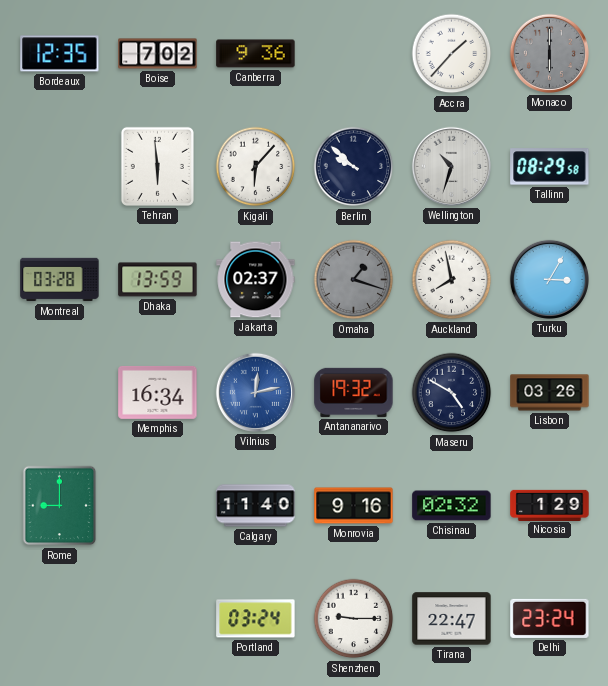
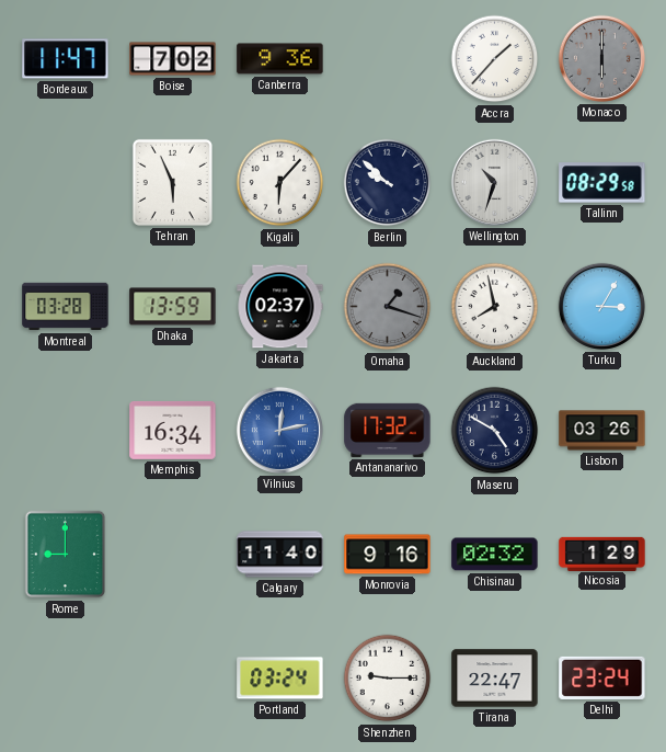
Bordeaux: 12:35 -> 11:47 (66, 59)
Tehran: 5:59 -> 5:56 (172, 182)
Antananarivo: 19:32 -> 17:32 (388, 430)
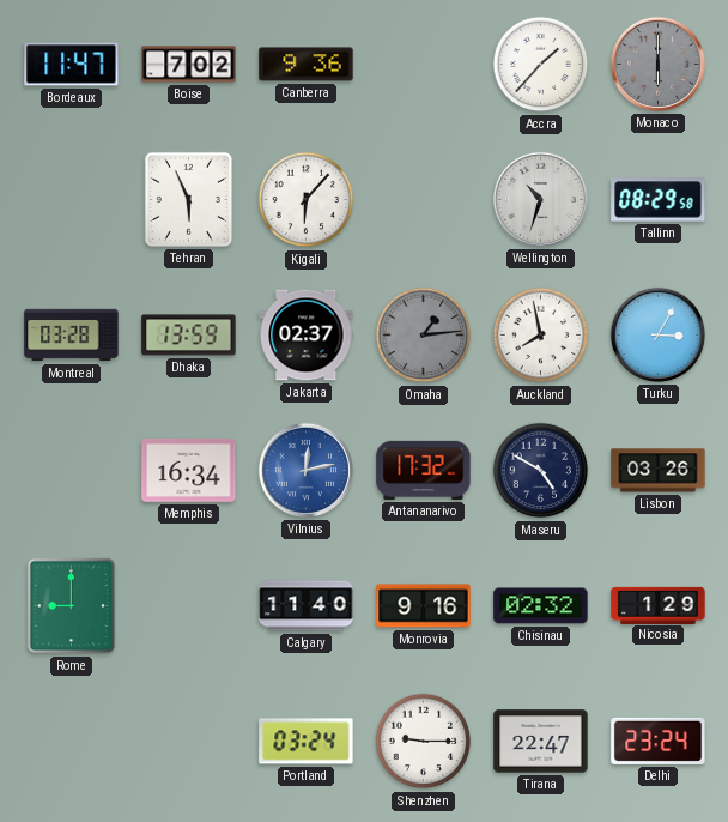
Berlin: 9:52 -> none (388, 183)
Omaha: 1:18 -> 1:14 (424, 336)
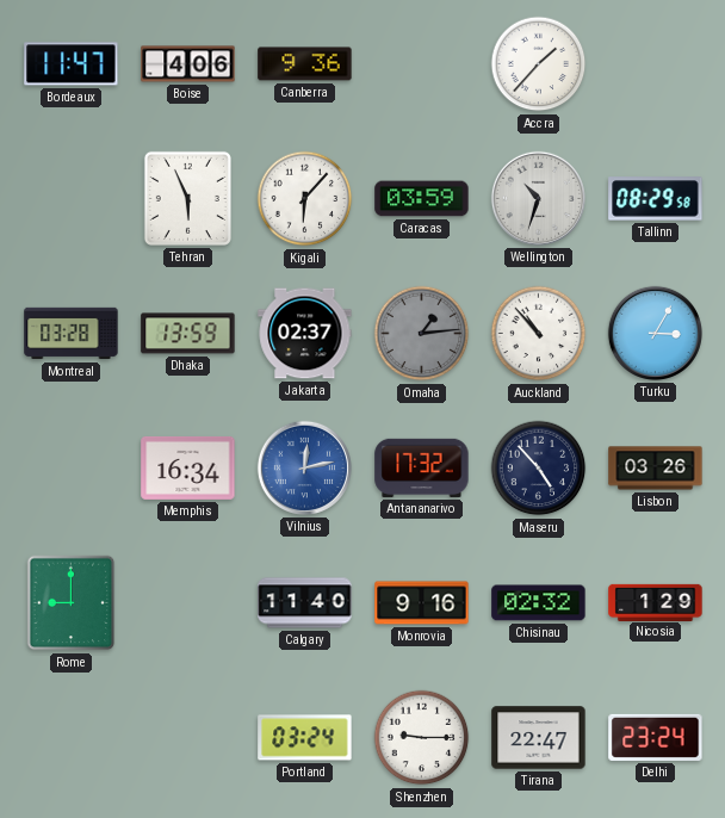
Boise: 7:02 -> 4:06 (188, 64)
Monaco: 6:00 -> none (657, 64)
Caracas: none -> 03:59 (422, 199)
Auckland: 7:58 -> 10:53 (539, 334)
Maseru: 4:50 -> 4:53 (539, 469)
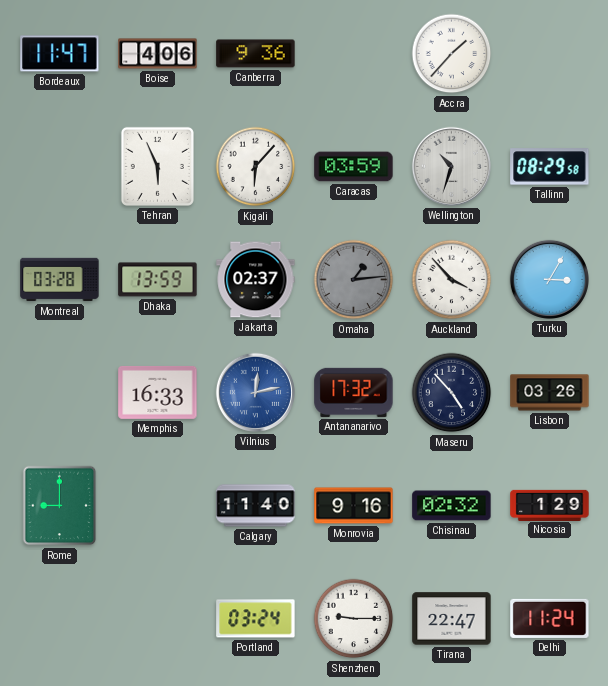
Auckland: 10:53 -> 3:53 (452, 280)
Memphis: 16:34 -> 16:33 (158, 392)
Delhi: 23:24 -> 11:24 (550, 618)
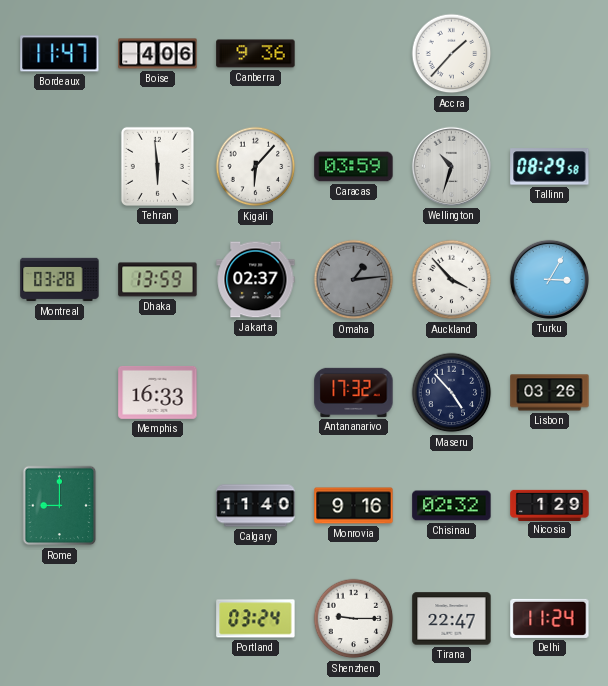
Tehran: 5:56 -> 5:59 (157, 166)
Vilnius: 12:13 -> none (255, 392)
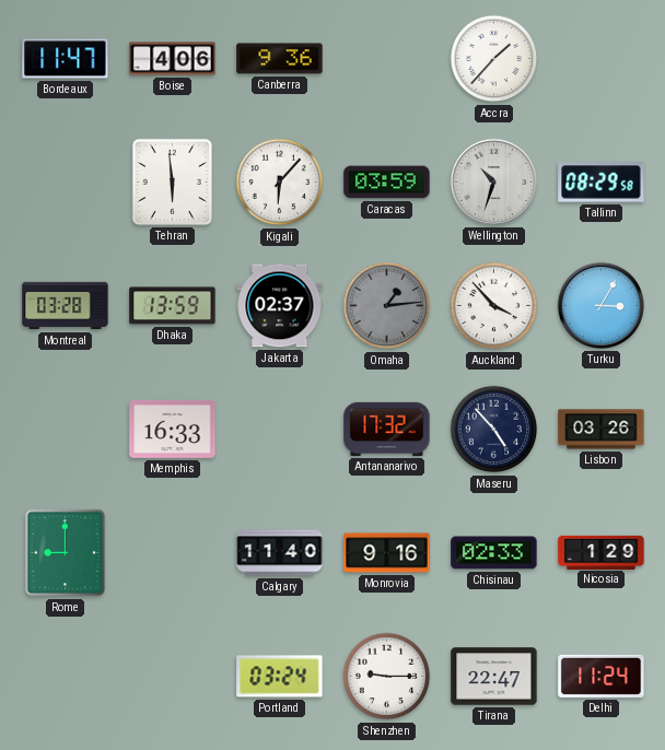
Chisinau: 02:32 -> 02:33 (494, 553)
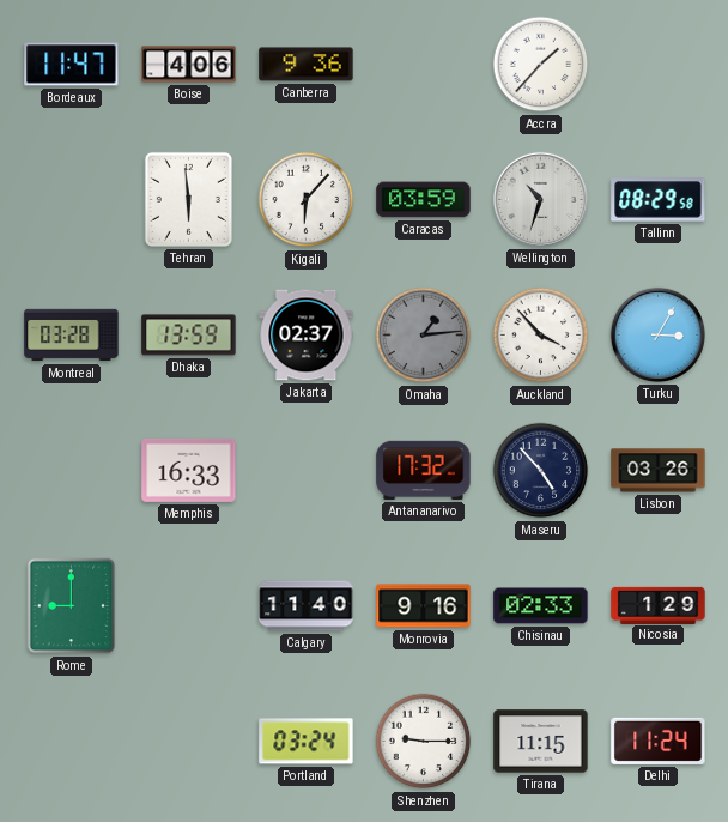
Tirana: 22:47 -> 11:15 (541, 742)
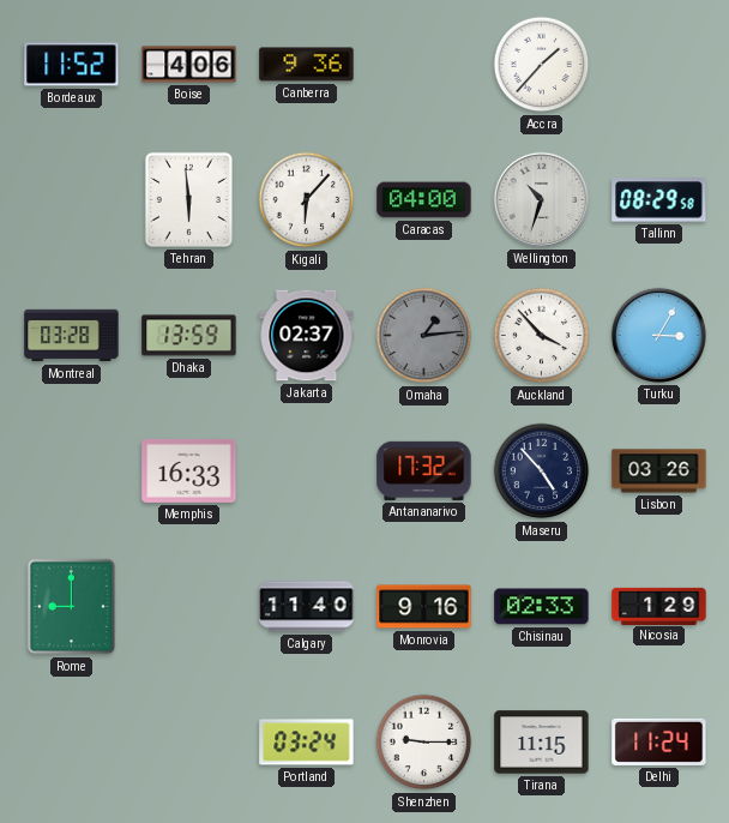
Bordeaux: 11:47 -> 11:52 (72, 65)
Caracas: 03:59 -> 04:00 (424, 200)
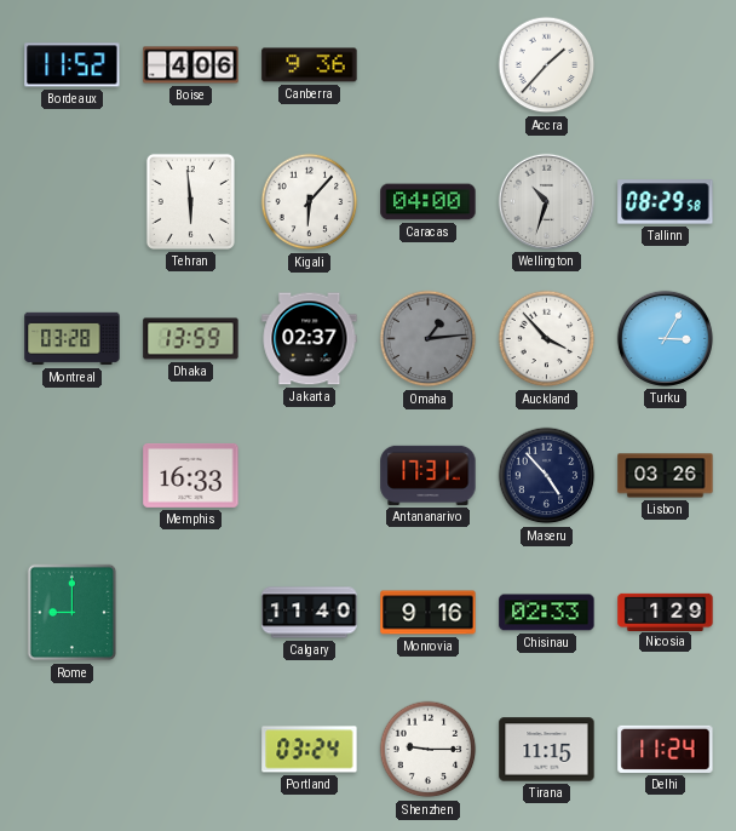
Antananarivo: 17:32 -> 17:31 (429, 475)
